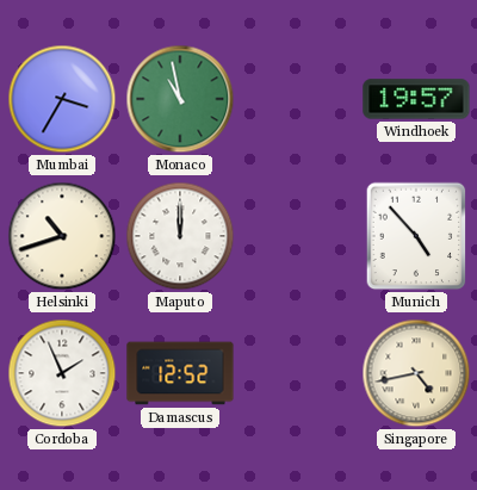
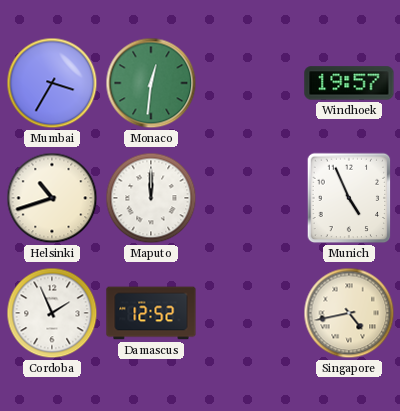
Monaco: 10:58 -> 12:31 (151, 83)
Munich: 4:53 -> 4:56 (349, 198)
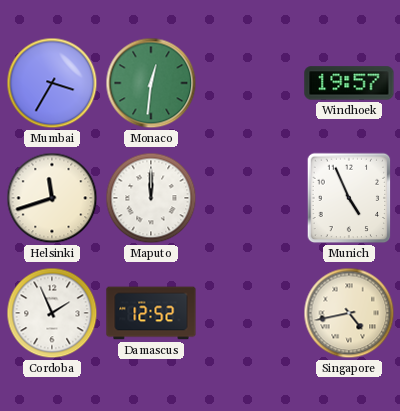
Helsinki: 10:42 -> 11:42 (52, 198)
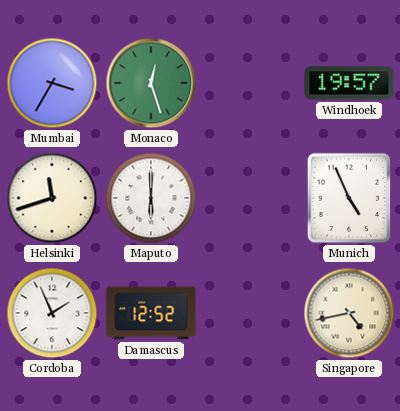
Monaco: 12:31 -> 12:27 (151, 83)
Maputo: 12:00 -> 6:00 (151, 198)
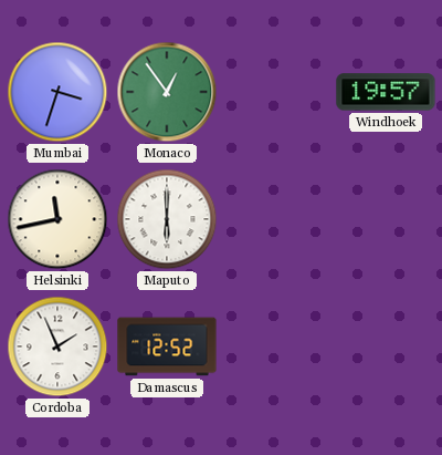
Mumbai: 3:35 -> 3:33 (57, 92)
Monaco: 12:27 -> 12:54 (167, 92)
Helsinki: 11:42 -> 11:43 (57, 219)
Munich: 4:56 -> none (349, 198)
Singapore: 4:43 -> none (349, 313)
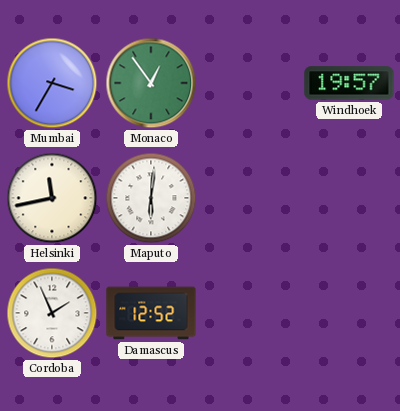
Mumbai: 3:33 -> 3:35 (52, 83)
Maputo: 6:00 -> 6:01 (151, 198)
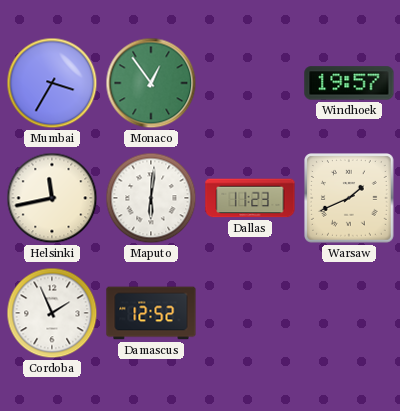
Dallas: none -> 11:23 (250, 198)
Warsaw: none -> 1:41 (350, 199)
